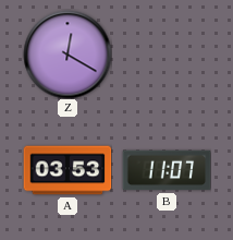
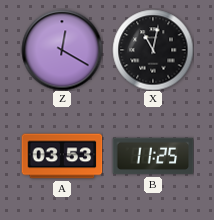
X: none -> 11:02 (153, 50)
B: 11:07 -> 11:25 (153, 156)
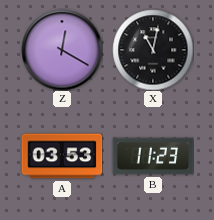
B: 11:25 -> 11:23 (153, 156)
